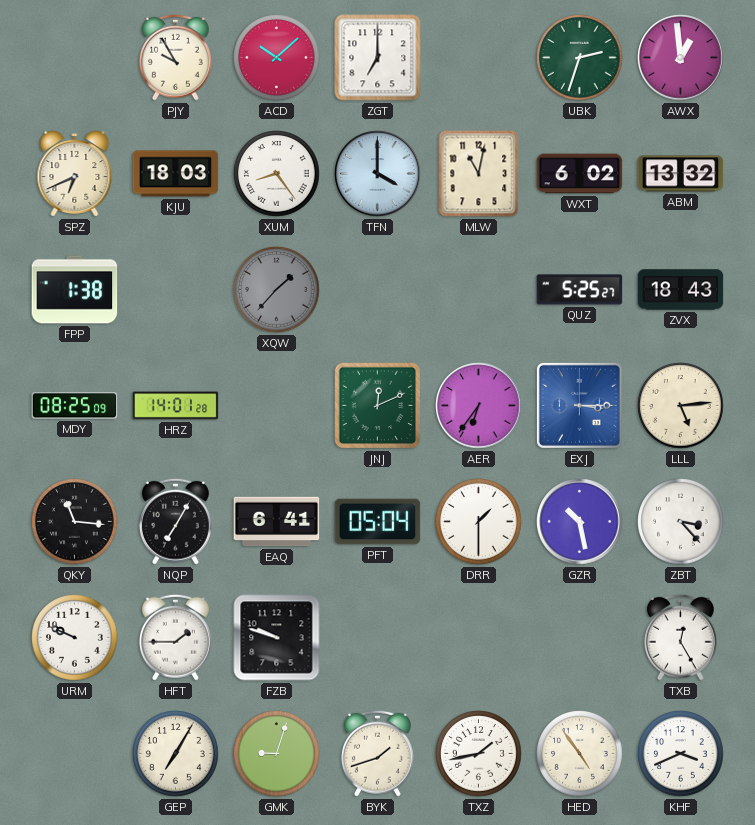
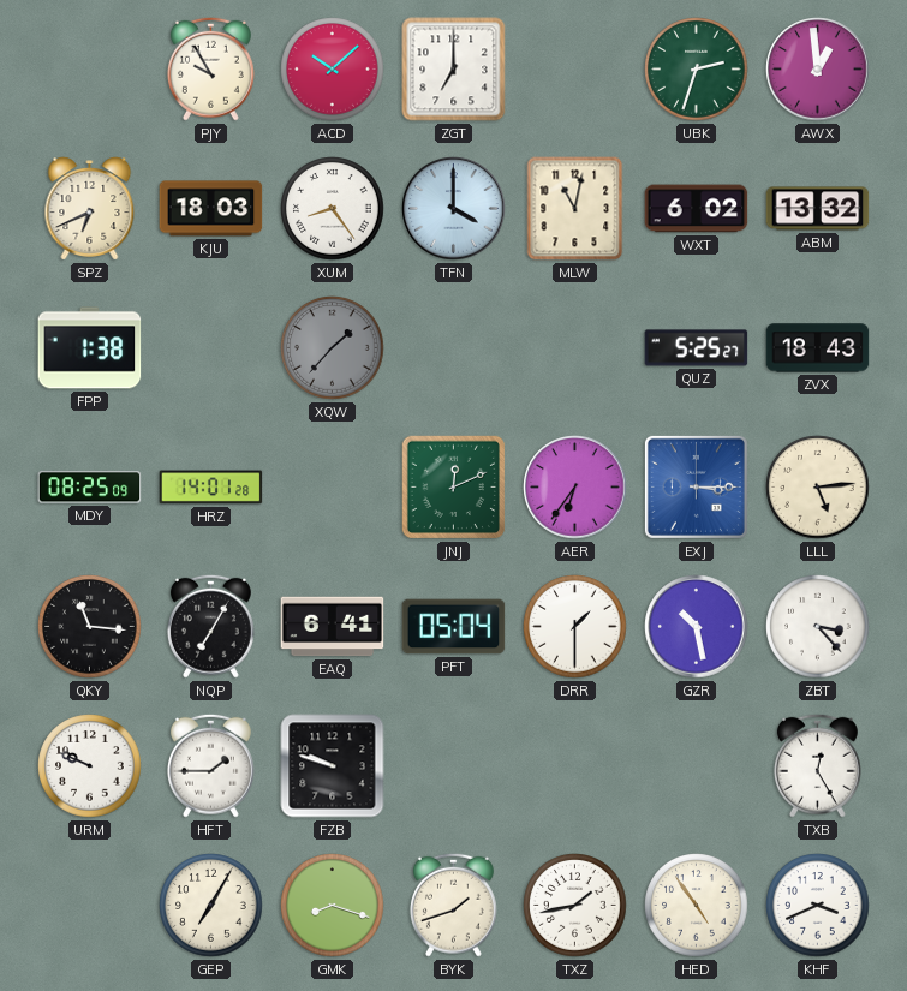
GMK: 9:03 -> 8:18 (333, 906)
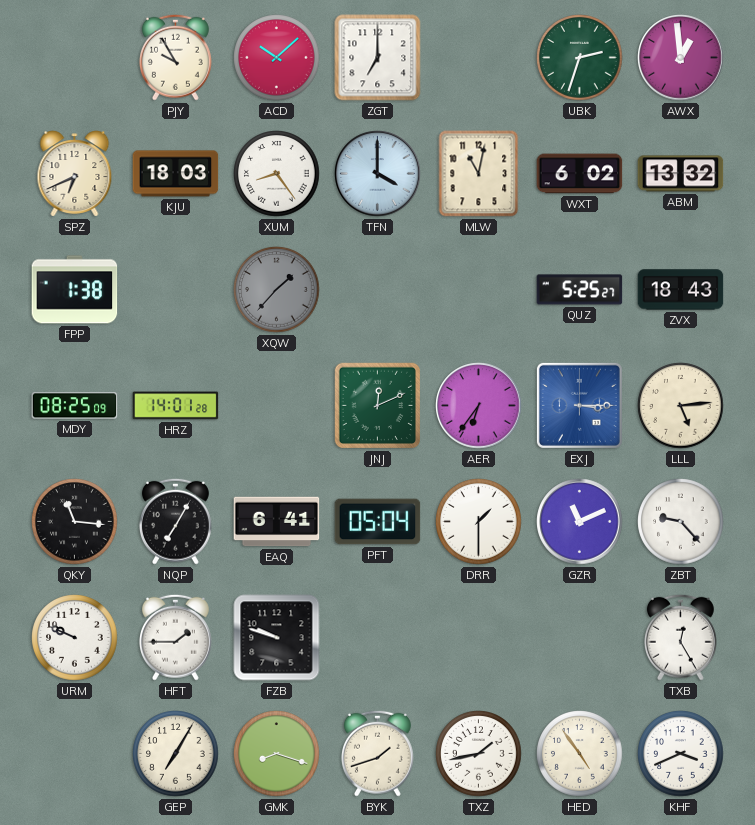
GZR: 10:28 -> 11:11 (580, 522)
ZBT: 3:23 -> 9:23 (681, 522)
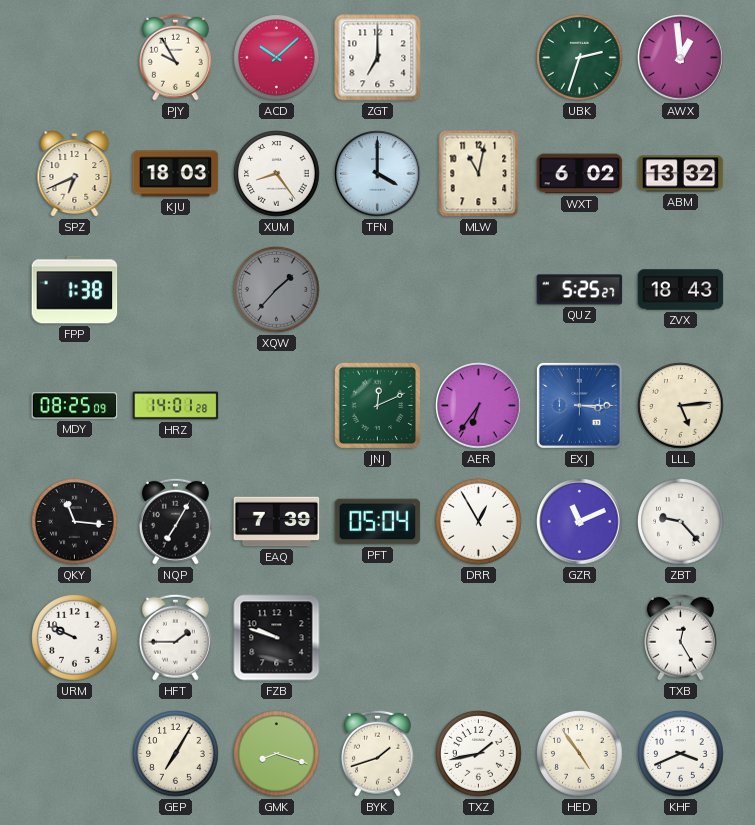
EAQ: 6:41 -> 7:39 (277, 522)
DRR: 1:30 -> 12:55 (479, 522)
